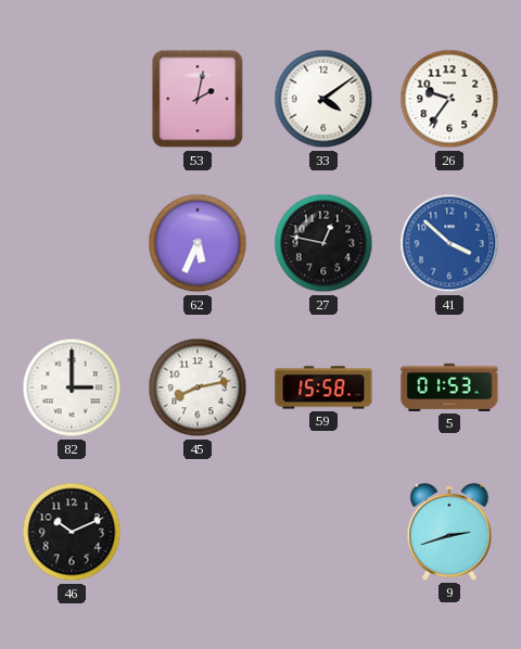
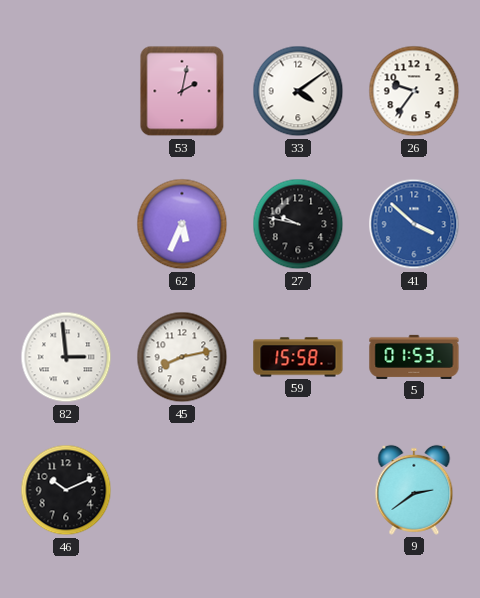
27: 12:47 -> 9:47 (298, 224)
82: 3:00 -> 2:59 (66, 357)
9: 2:42 -> 2:39 (414, 490)
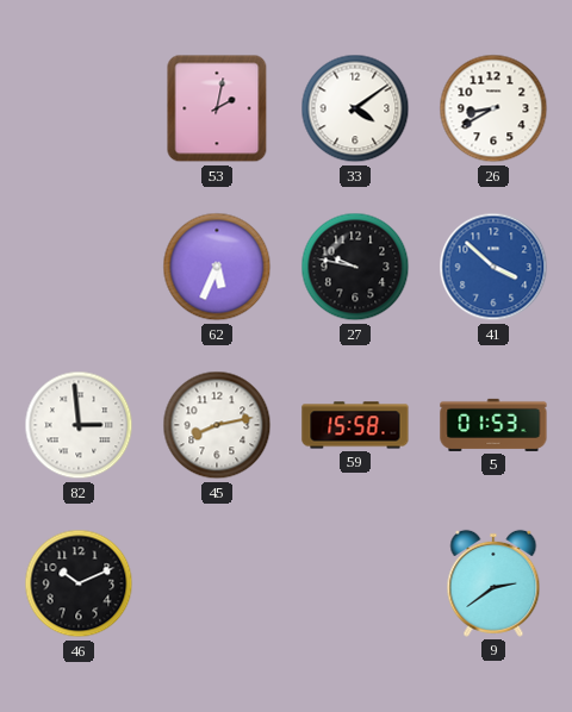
26: 9:36 -> 8:40 (493, 108)
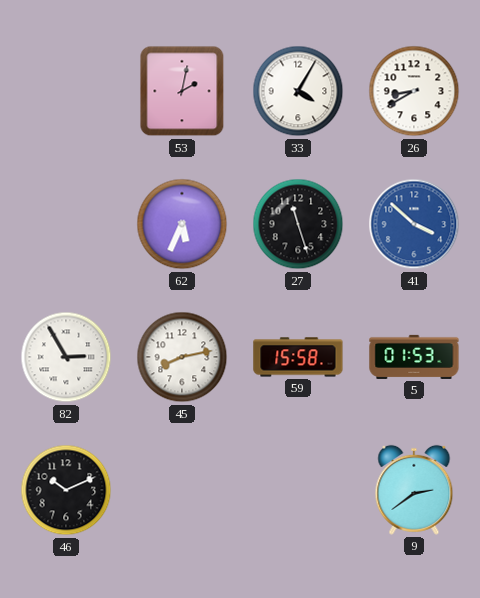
33: 4:09 -> 4:05 (298, 91)
27: 9:47 -> 11:27 (298, 224)
82: 2:59 -> 2:55 (66, 357)
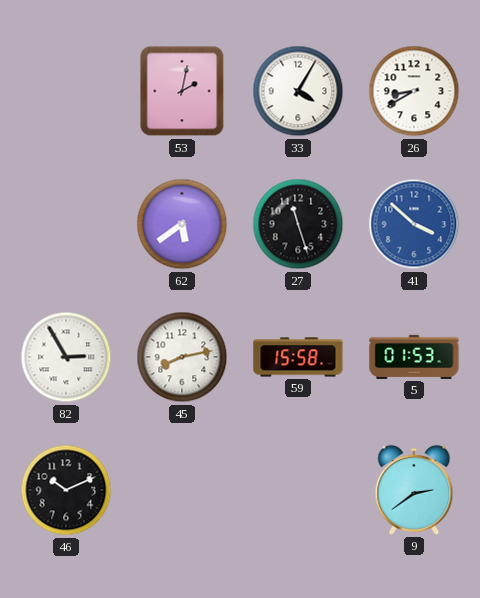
62: 5:34 -> 5:39 (182, 224)
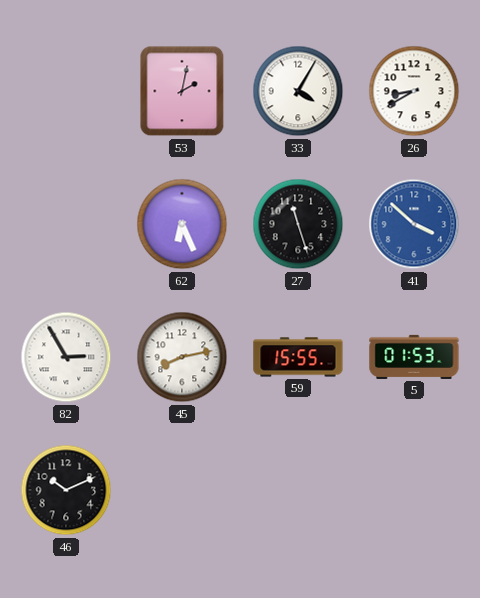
62: 5:39 -> 6:26 (182, 224)
59: 15:58 -> 15:55 (298, 357)
9: 2:39 -> none (414, 490)
